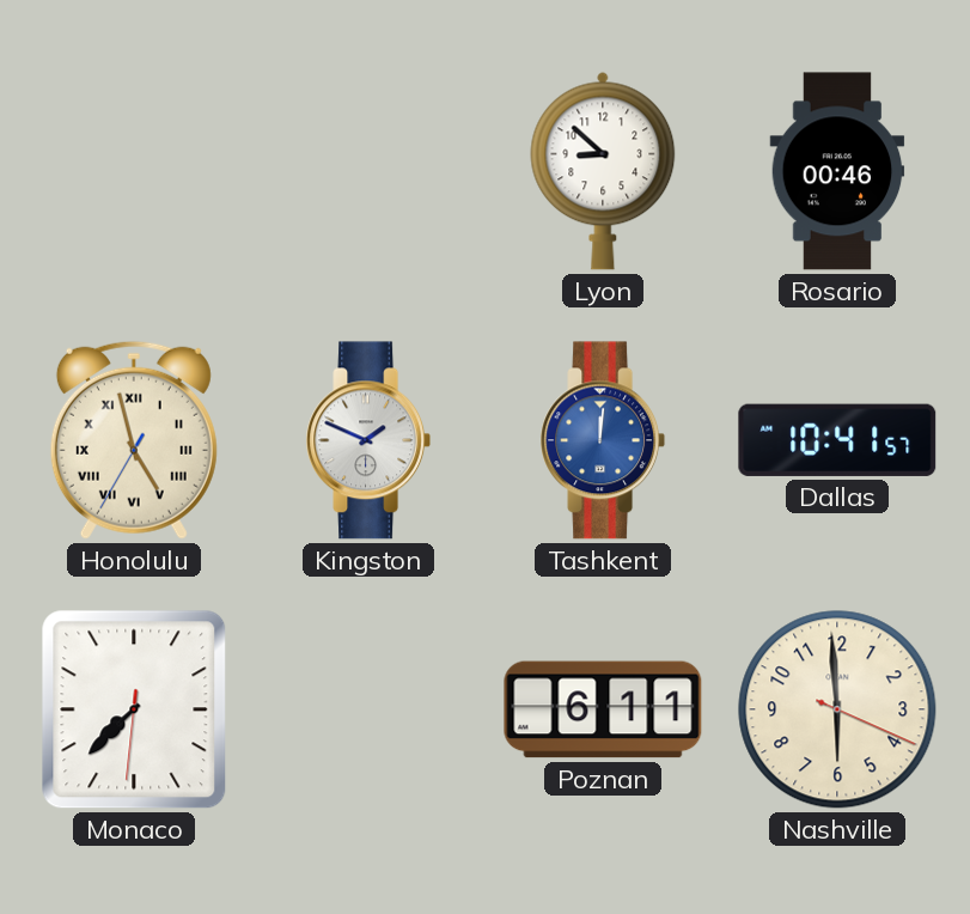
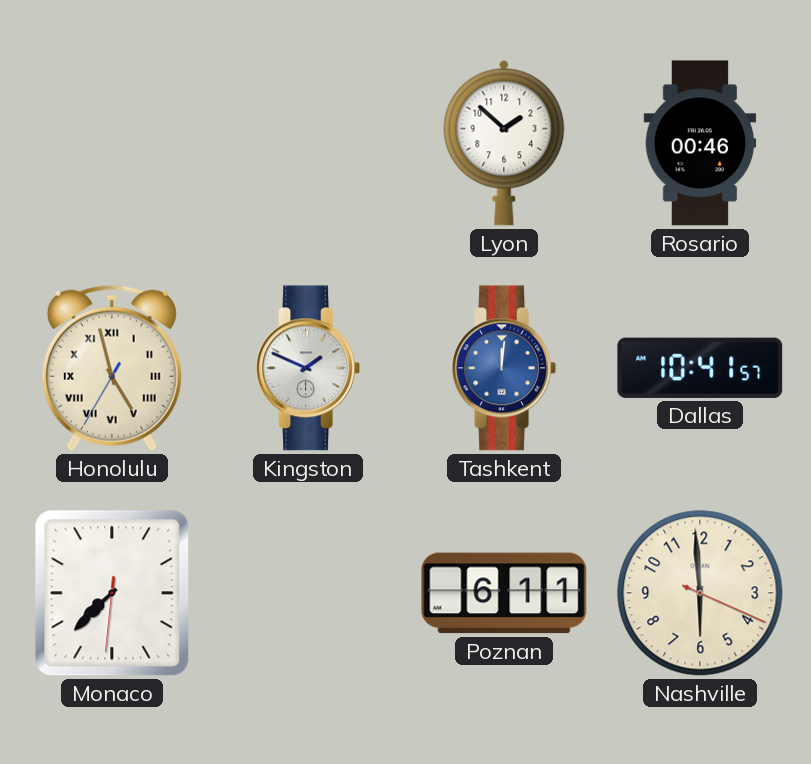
Lyon: 8:52 -> 1:52 (504, 143)
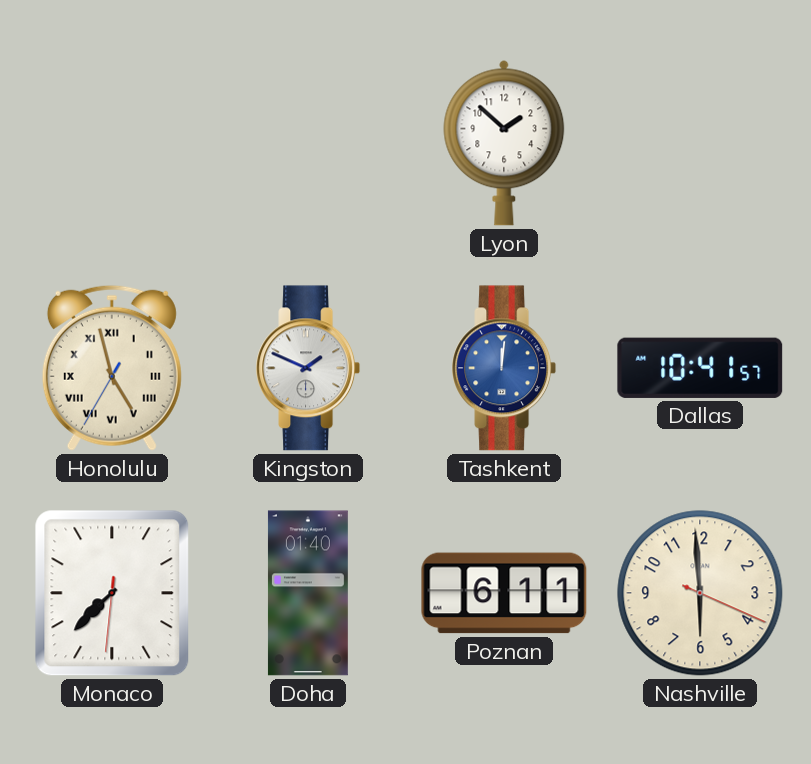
Rosario: 00:46 -> none (700, 143)
Doha: none -> 01:40 (308, 593)
